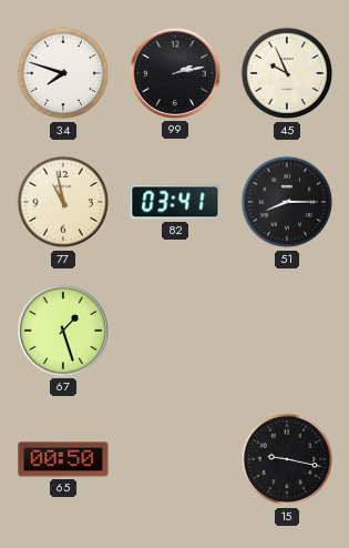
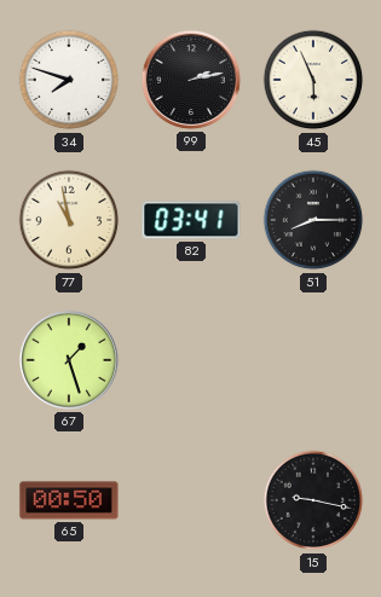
45: 9:56 -> 5:56 (313, 80)
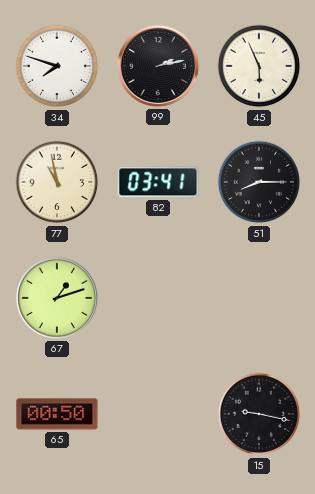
67: 1:27 -> 1:12 (57, 298)
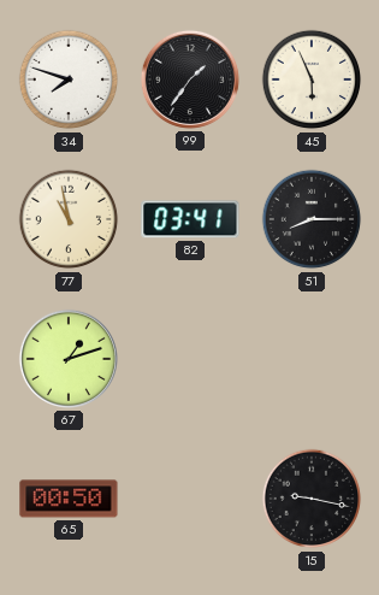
99: 2:13 -> 1:36 (190, 79)
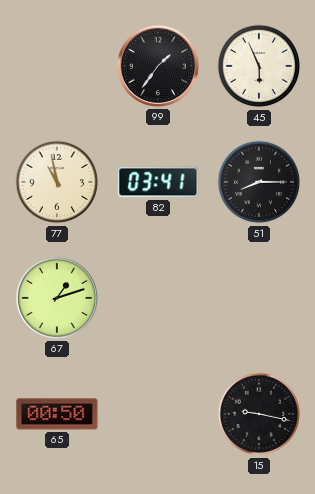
34: 7:48 -> none (69, 79)
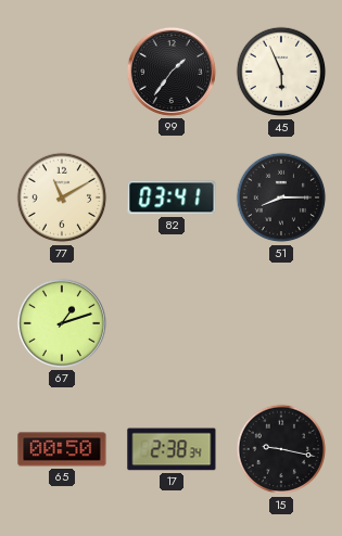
77: 10:58 -> 11:10 (62, 197)
17: none -> 2:38 (172, 449)
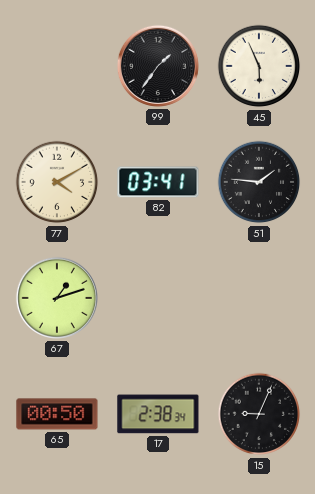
77: 11:10 -> 4:10 (57, 182)
51: 8:15 -> 1:46 (259, 182)
15: 9:17 -> 9:04 (259, 414)
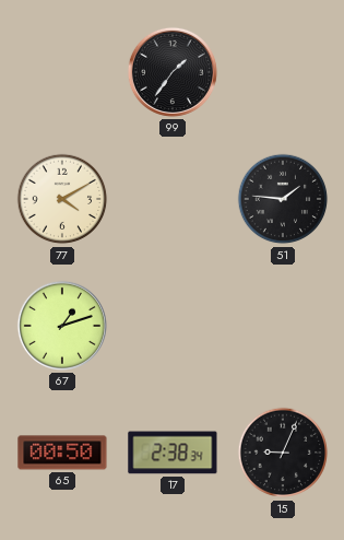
45: 5:56 -> none (259, 66)
82: 03:41 -> none (158, 182)
